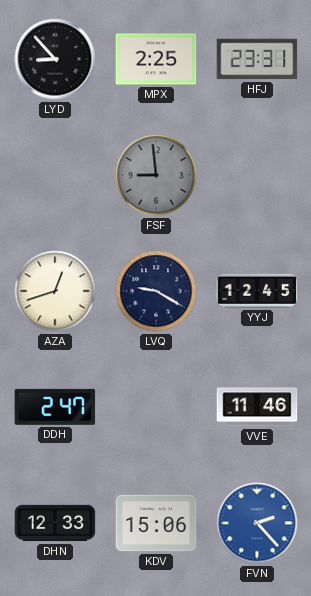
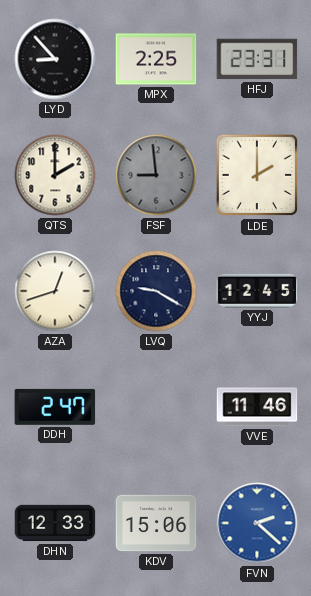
QTS: none -> 2:00 (55, 175)
LDE: none -> 2:00 (257, 175)
FVN: 2:23 -> 2:22 (257, 523)
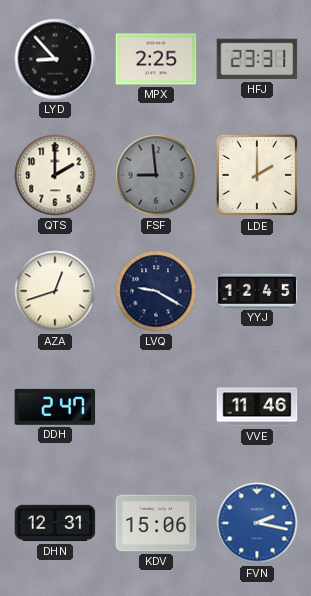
DHN: 12:33 -> 12:31 (55, 523)
FVN: 2:22 -> 2:17 (257, 523)
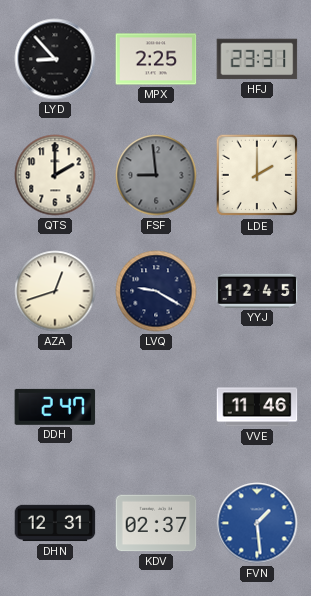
KDV: 15:06 -> 02:37 (156, 523)
FVN: 2:17 -> 1:29 (257, 523)
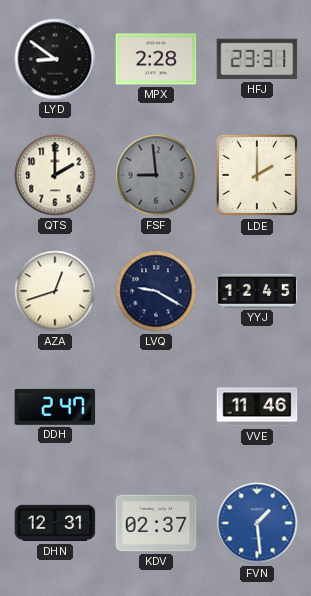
LYD: 8:53 -> 8:51 (55, 59)
MPX: 2:25 -> 2:28 (156, 59)
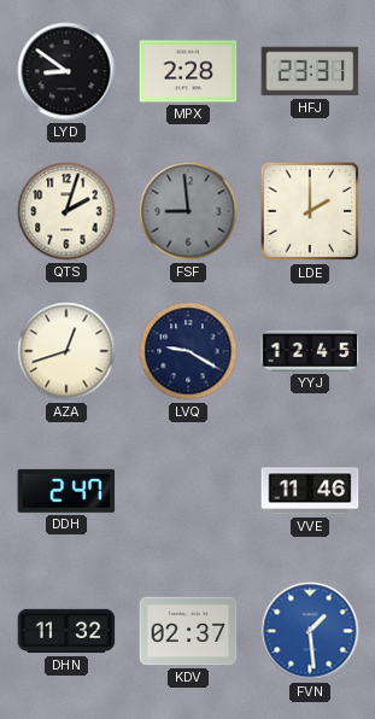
QTS: 2:00 -> 2:03 (66, 211)
DHN: 12:31 -> 11:32 (66, 631)
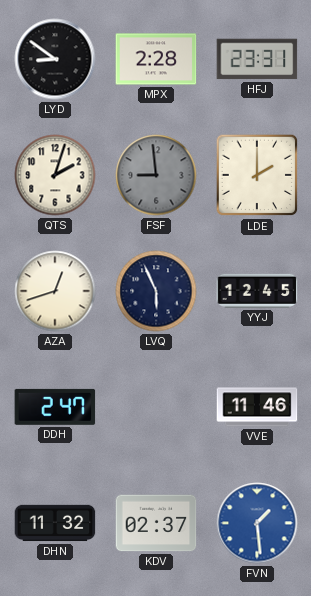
LVQ: 9:20 -> 5:56 (156, 291)
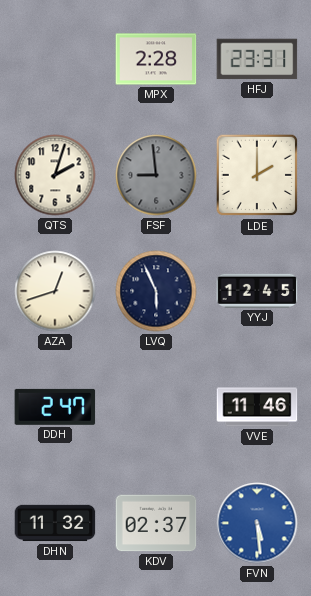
LYD: 8:51 -> none (55, 59)
FVN: 1:29 -> 5:29 (257, 523)
